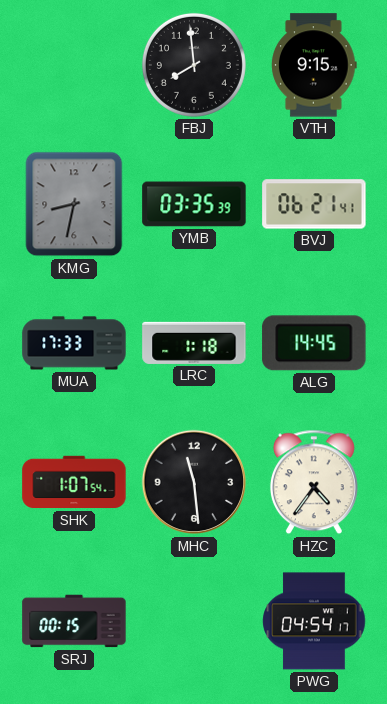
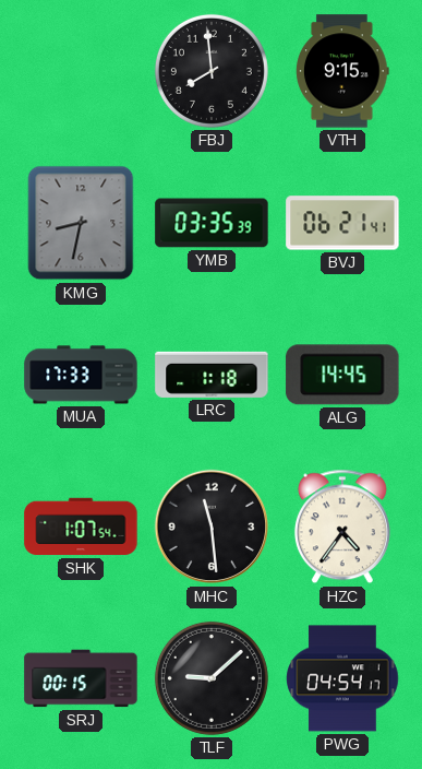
TLF: none -> 9:08 (212, 678)
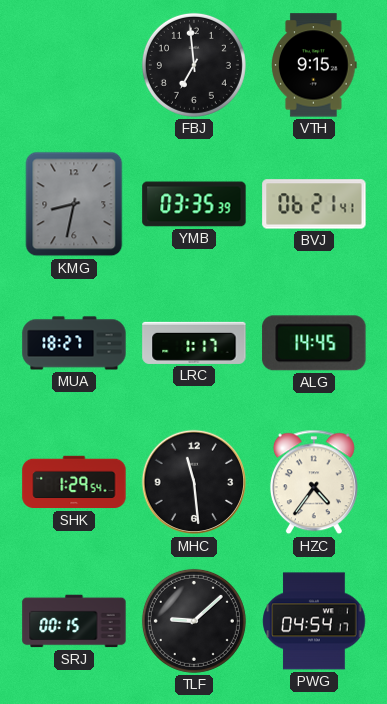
FBJ: 7:59 -> 6:59 (194, 65)
MUA: 17:33 -> 18:27 (74, 343)
LRC: 1:18 -> 1:17 (194, 343)
SHK: 1:07 -> 1:29 (74, 482)
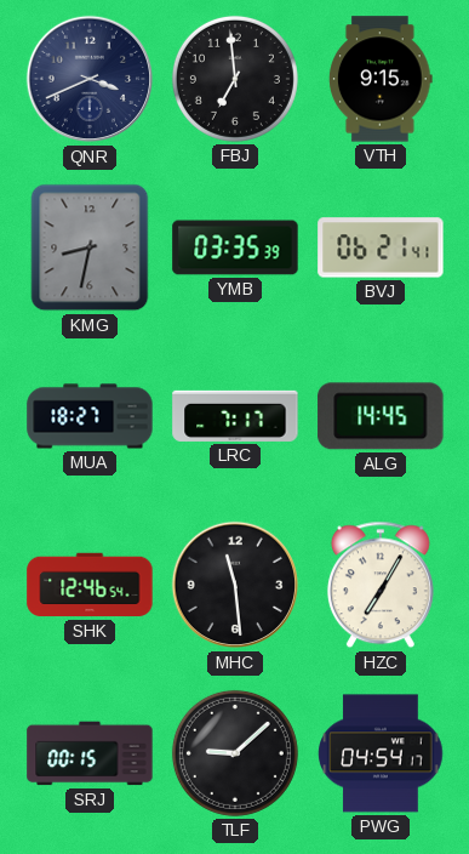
QNR: none -> 3:41 (88, 79)
LRC: 1:17 -> 7:17 (235, 416)
SHK: 1:29 -> 12:46 (90, 585)
HZC: 4:36 -> 7:05 (381, 585)
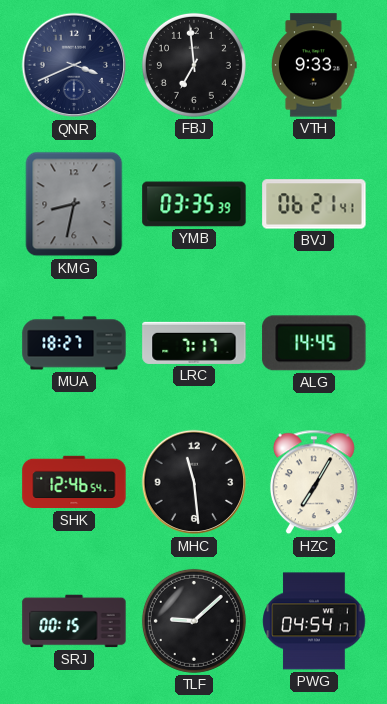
VTH: 9:15 -> 9:33 (315, 65)
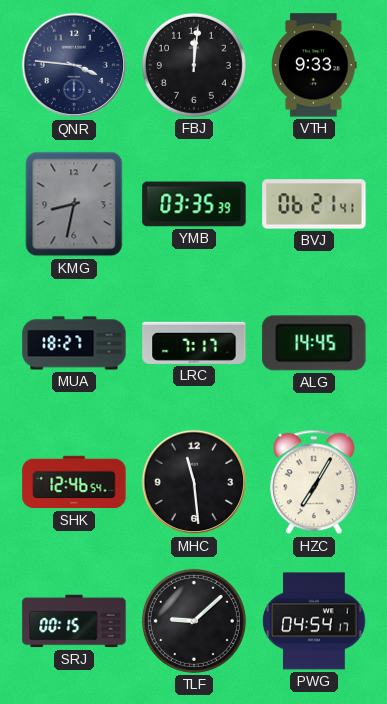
QNR: 3:41 -> 3:46 (73, 65)
FBJ: 6:59 -> 12:01 (194, 65)
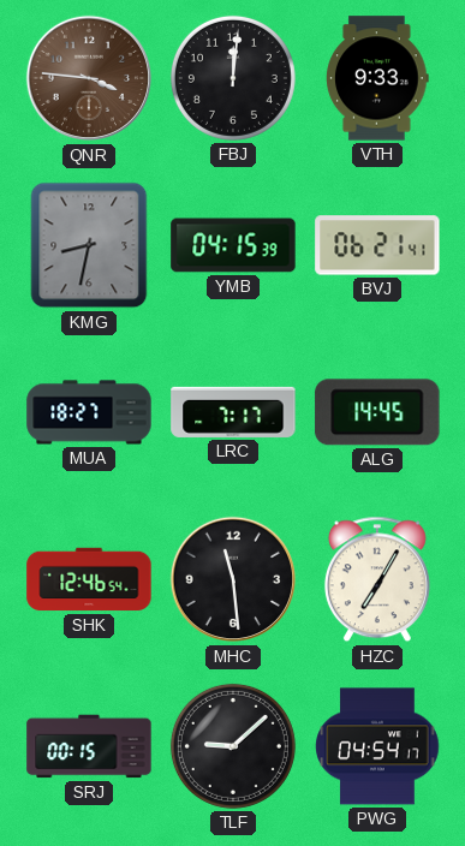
QNR dial: navy -> brown (88, 78)
YMB: 03:35 -> 04:15 (233, 245)
